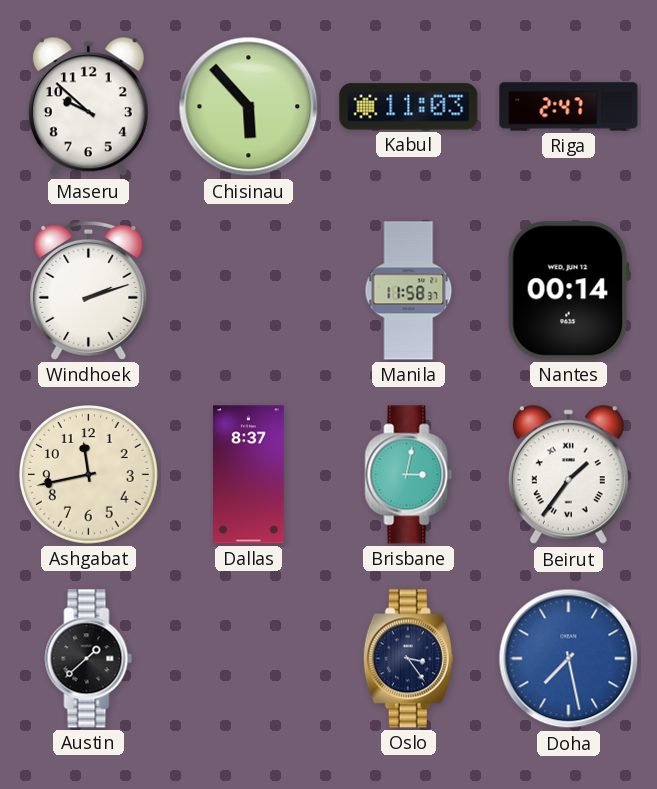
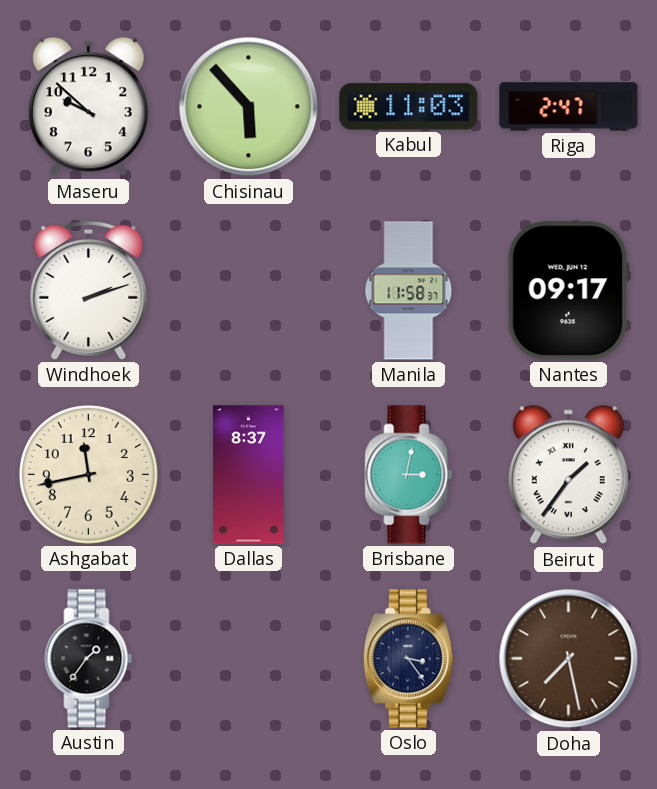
Nantes: 00:14 -> 09:17 (568, 291)
Austin: 1:38 -> 1:36 (89, 659)
Doha dial: blue -> brown (569, 659)
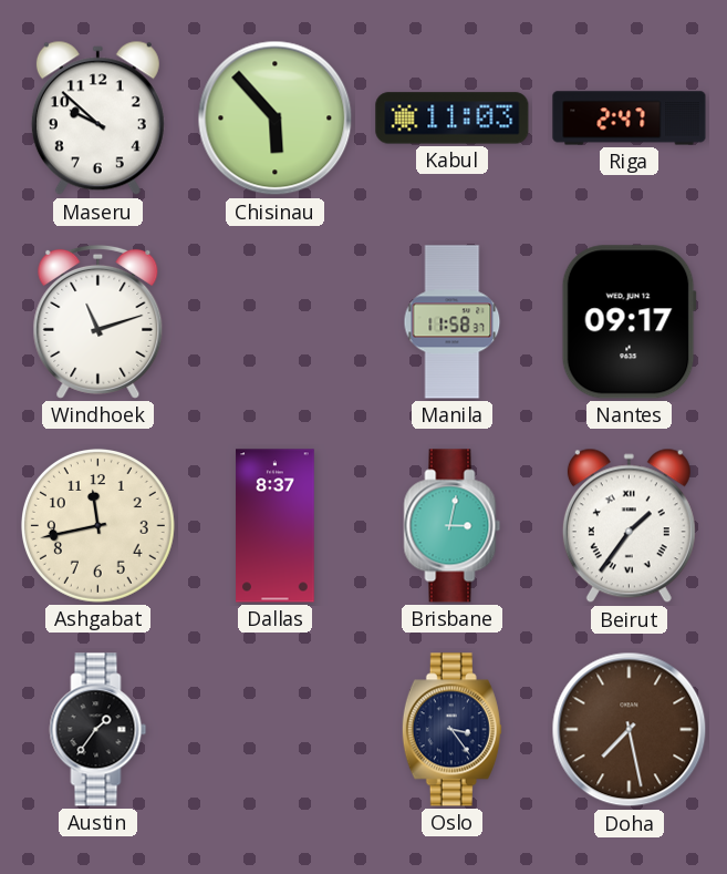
Windhoek: 2:12 -> 11:12 (98, 321)
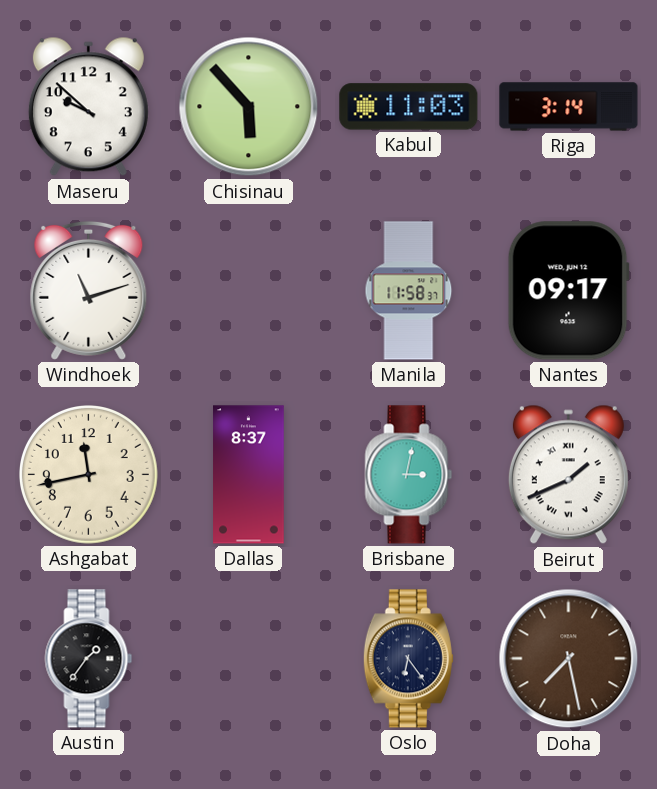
Riga: 2:47 -> 3:14 (569, 107)
Beirut: 1:36 -> 1:41 (568, 475)
Oslo: 3:24 -> 6:24 (408, 659)
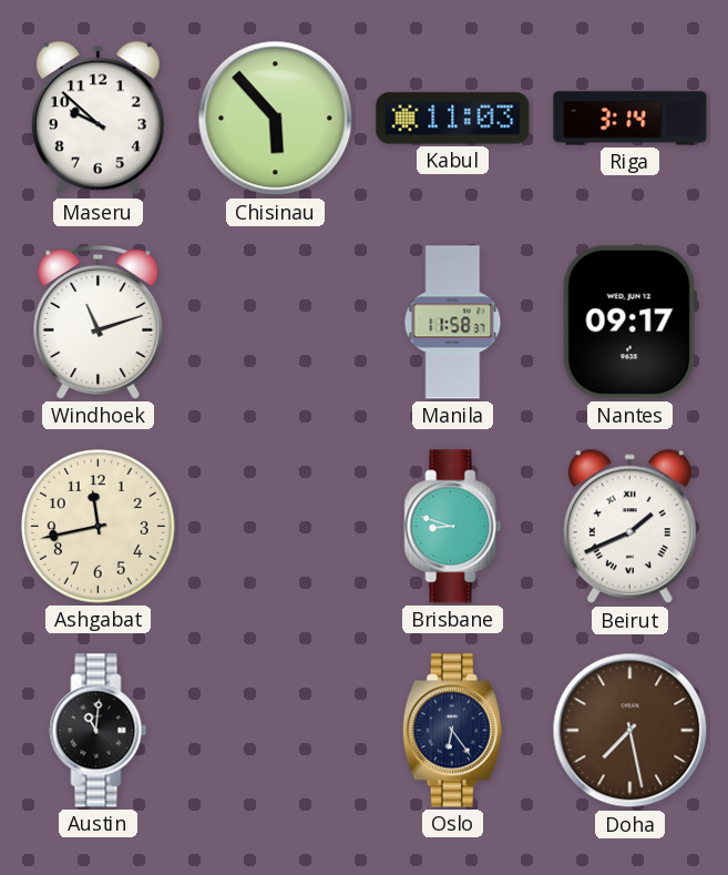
Dallas: 8:37 -> none (249, 475)
Brisbane: 3:02 -> 8:48 (453, 527)
Austin: 1:36 -> 11:01 (99, 731)
